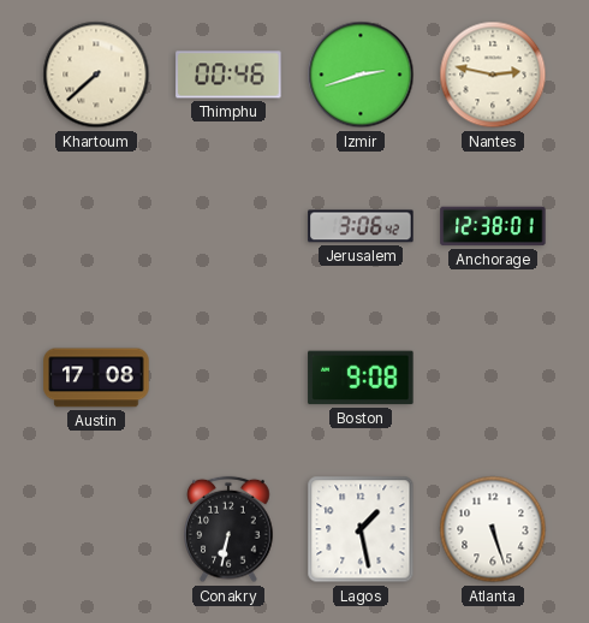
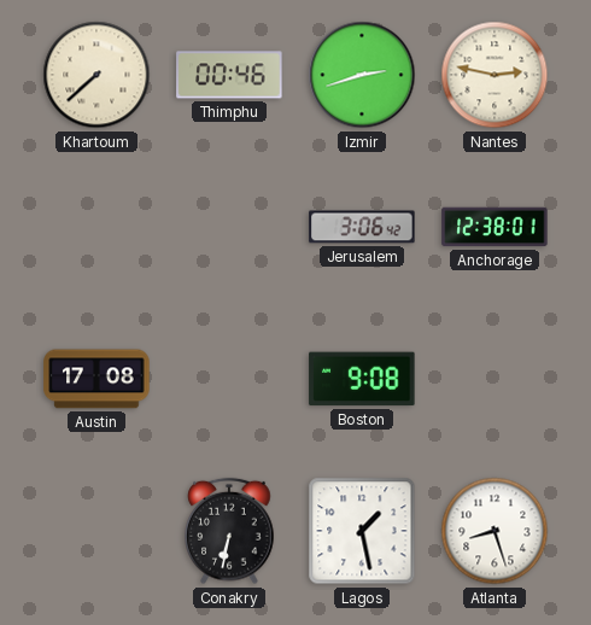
Atlanta: 5:27 -> 8:27 (495, 531)
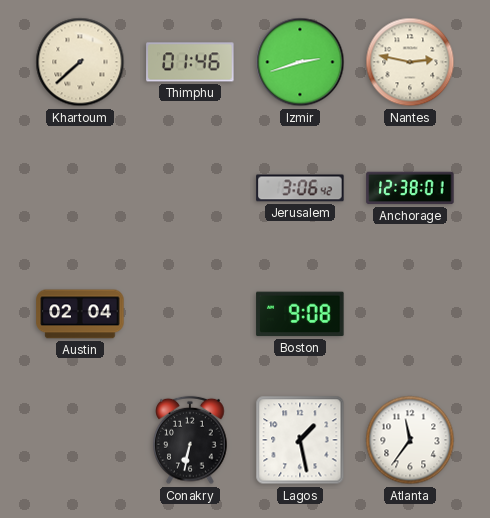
Thimphu: 00:46 -> 01:46 (190, 62)
Austin: 17:08 -> 02:04 (80, 314)
Atlanta: 8:27 -> 11:36 (410, 440)
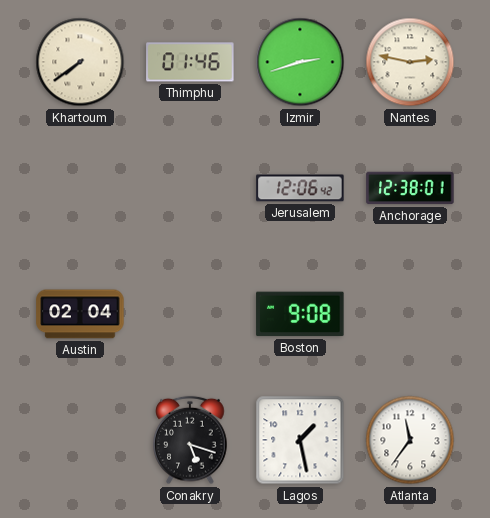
Khartoum: 7:38 -> 7:39 (80, 62)
Jerusalem: 3:06 -> 12:06 (300, 188)
Conakry: 6:32 -> 5:18 (190, 440)
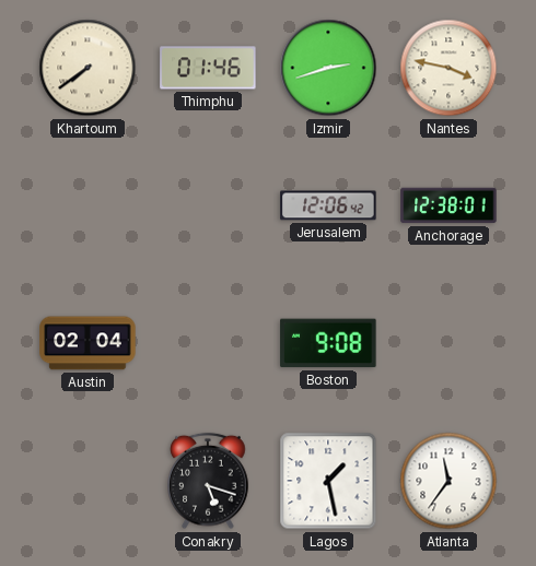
Nantes: 2:47 -> 3:47 (448, 68)
